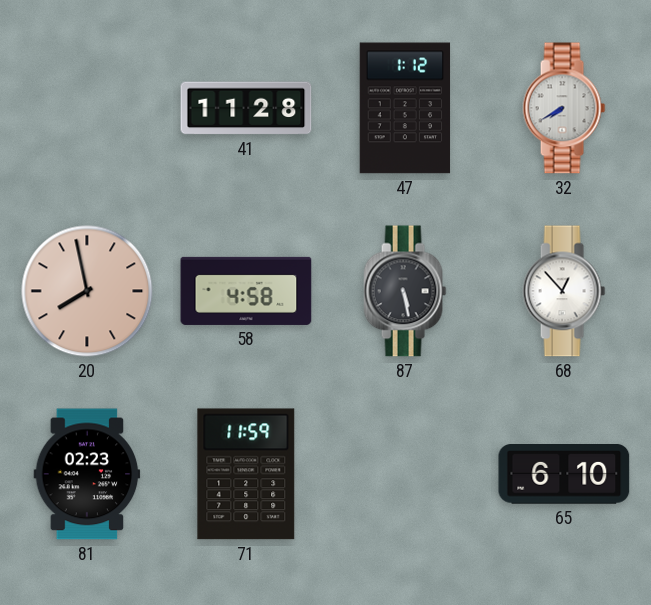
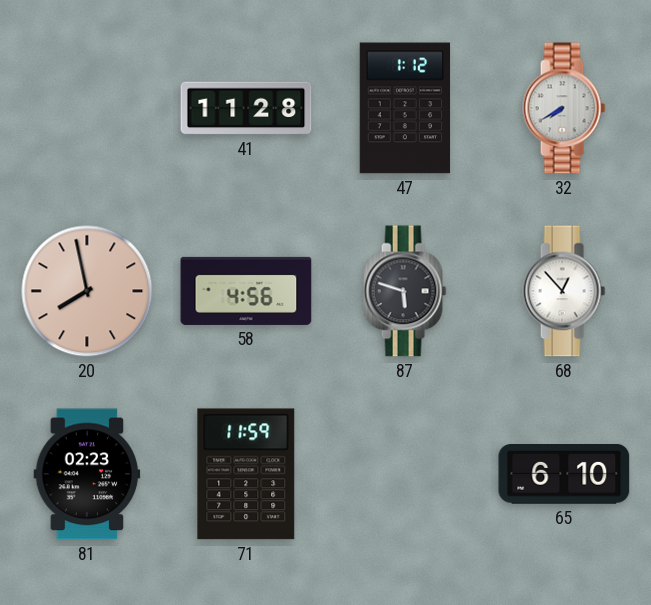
58: 4:58 -> 4:56 (246, 291)
87: 5:28 -> 5:48 (405, 291)
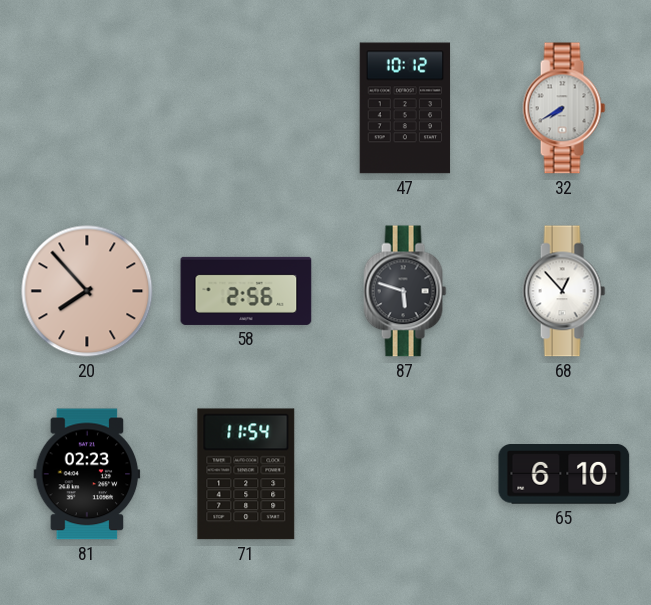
41: 11:28 -> none (246, 108)
47: 1:12 -> 10:12 (405, 108)
20: 7:58 -> 7:53 (87, 291)
58: 4:56 -> 2:56 (246, 291)
71: 11:59 -> 11:54 (246, 474)
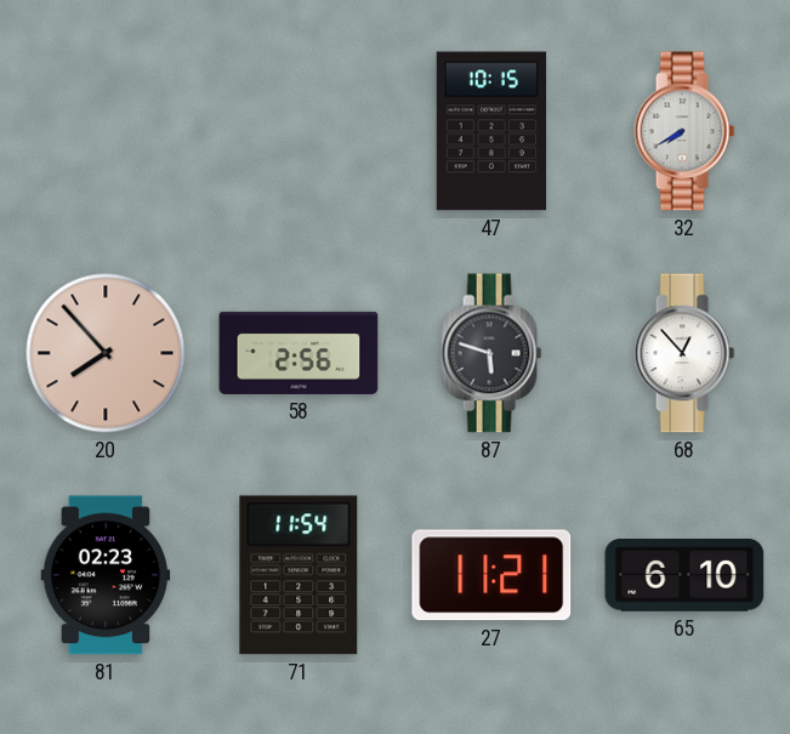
47: 10:12 -> 10:15 (491, 131)
27: none -> 11:21 (491, 575)
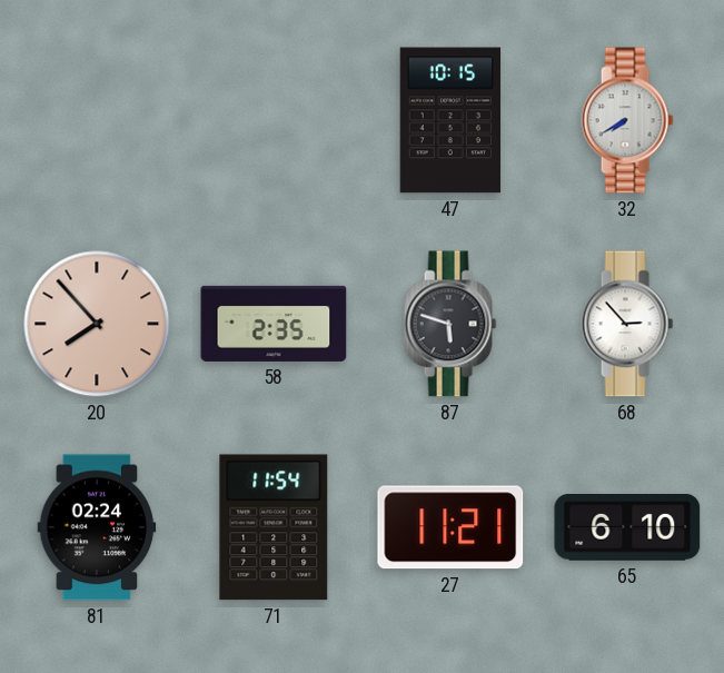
58: 2:56 -> 2:35 (274, 324)
68: 12:53 -> 2:53 (627, 324)
81: 02:23 -> 02:24 (97, 527)
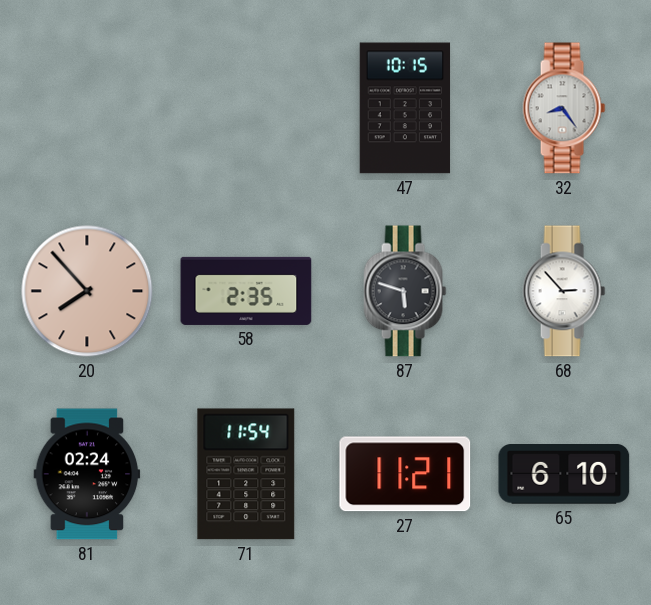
32: 7:40 -> 8:24 (564, 108)
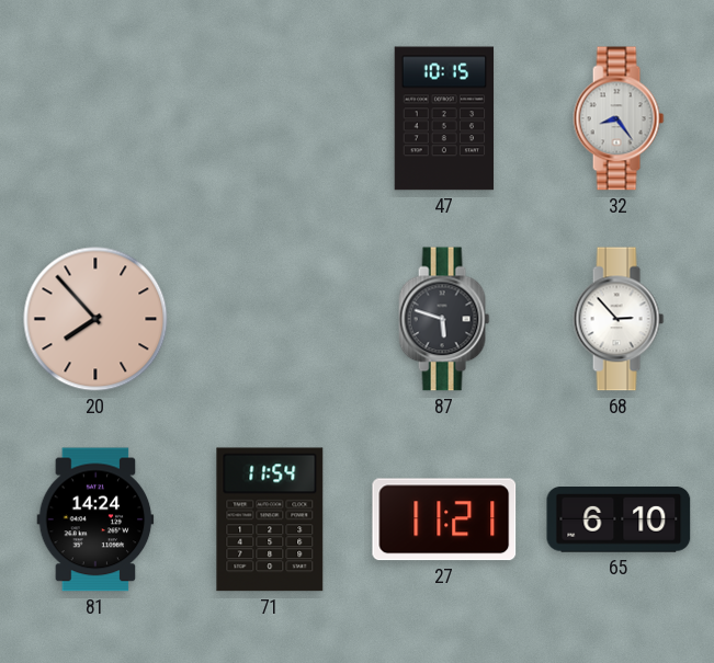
58: 2:35 -> none (246, 291)
81: 02:24 -> 14:24 (95, 519)
